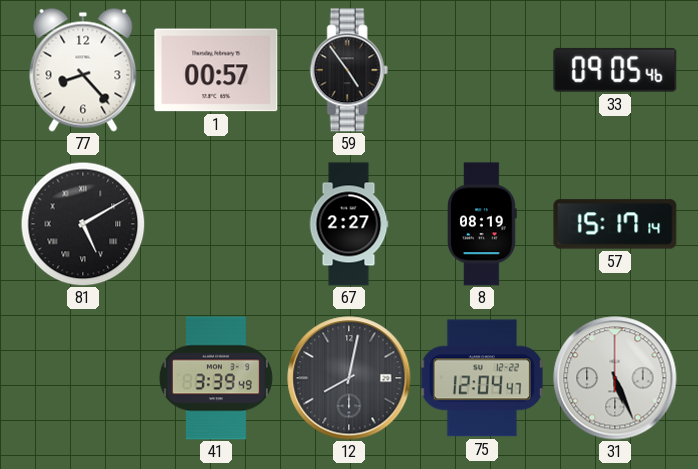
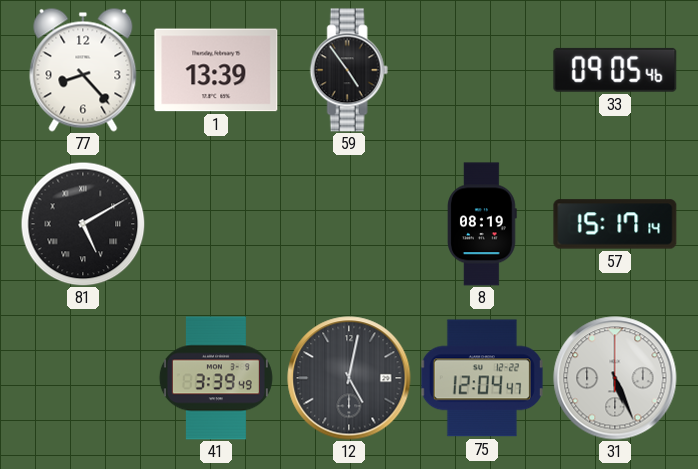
1: 00:57 -> 13:39 (216, 70)
67: 2:27 -> none (349, 224)
12: 8:02 -> 5:02 (349, 378)
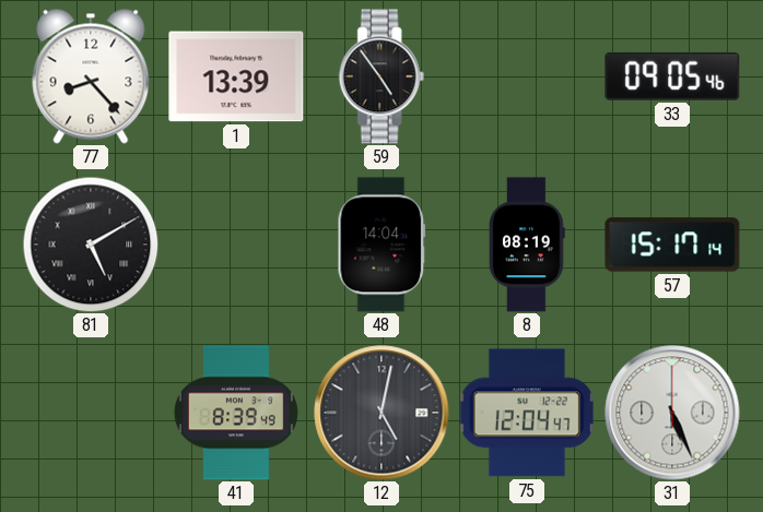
48: none -> 14:04 (381, 245)
41: 3:39 -> 8:39 (236, 413)
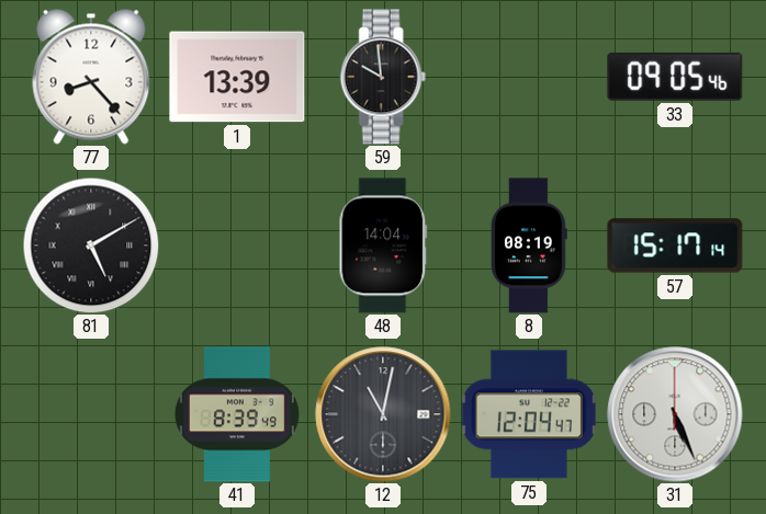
59: 4:54 -> 9:59 (383, 77)
12: 5:02 -> 11:02 (383, 414)
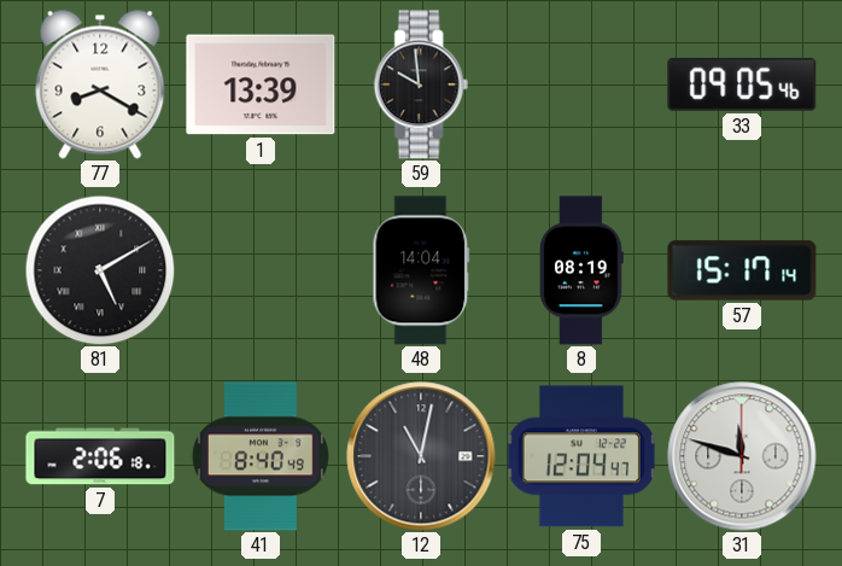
77: 8:23 -> 8:20 (100, 84)
7: none -> 2:06 (100, 456)
41: 8:39 -> 8:40 (261, 456)
31: 5:26 -> 11:48 (742, 456)
